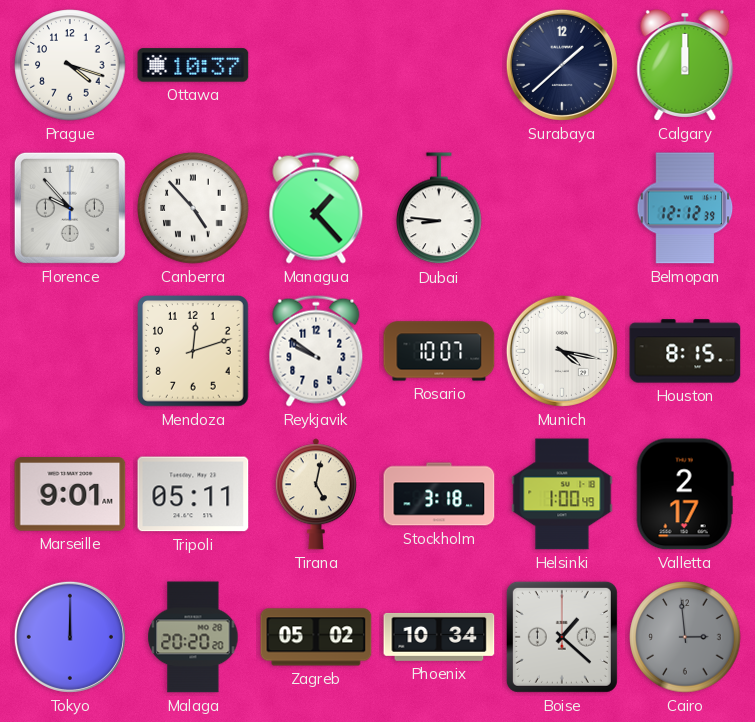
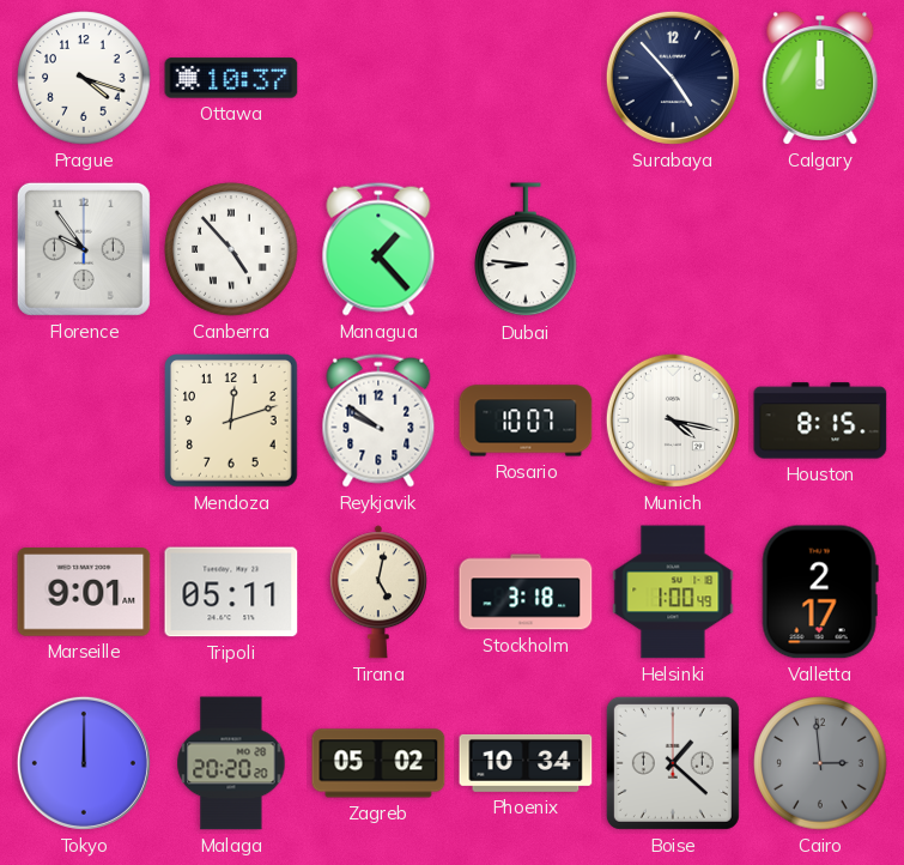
Surabaya: 1:38 -> 4:53 (673, 78)
Florence: 9:53 -> 9:54 (84, 249)
Belmopan: 12:12 -> none (685, 208)
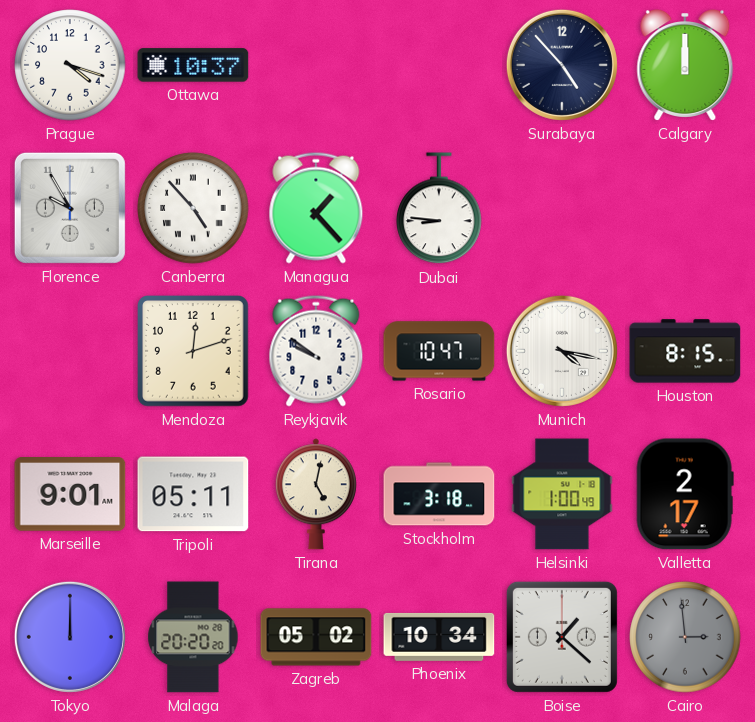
Florence: 9:54 -> 9:55 (70, 208)
Rosario: 10:07 -> 10:47 (439, 351)
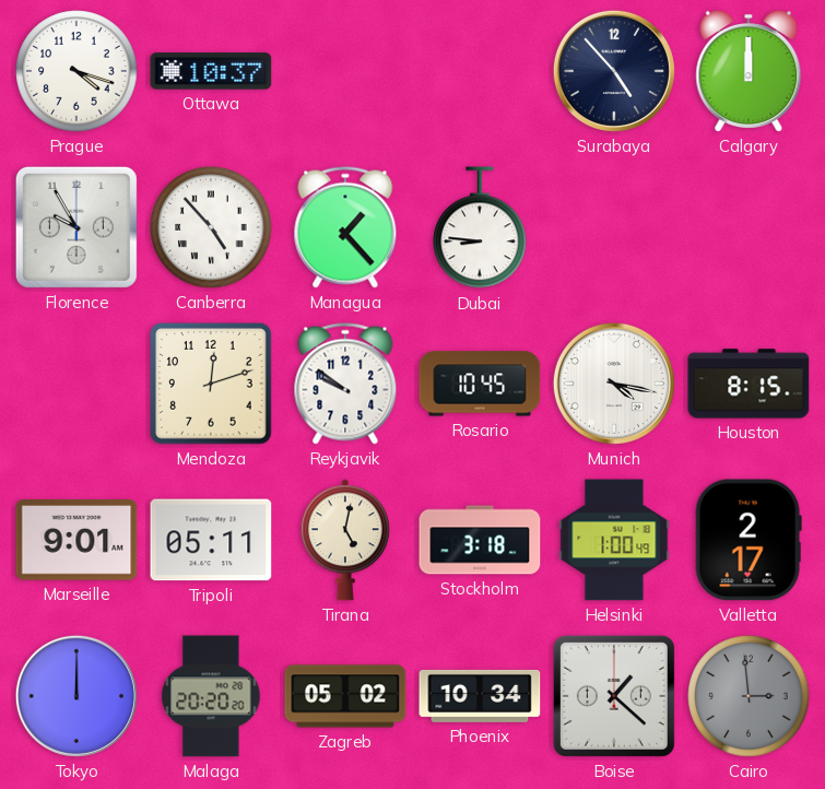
Rosario: 10:47 -> 10:45 (480, 384)
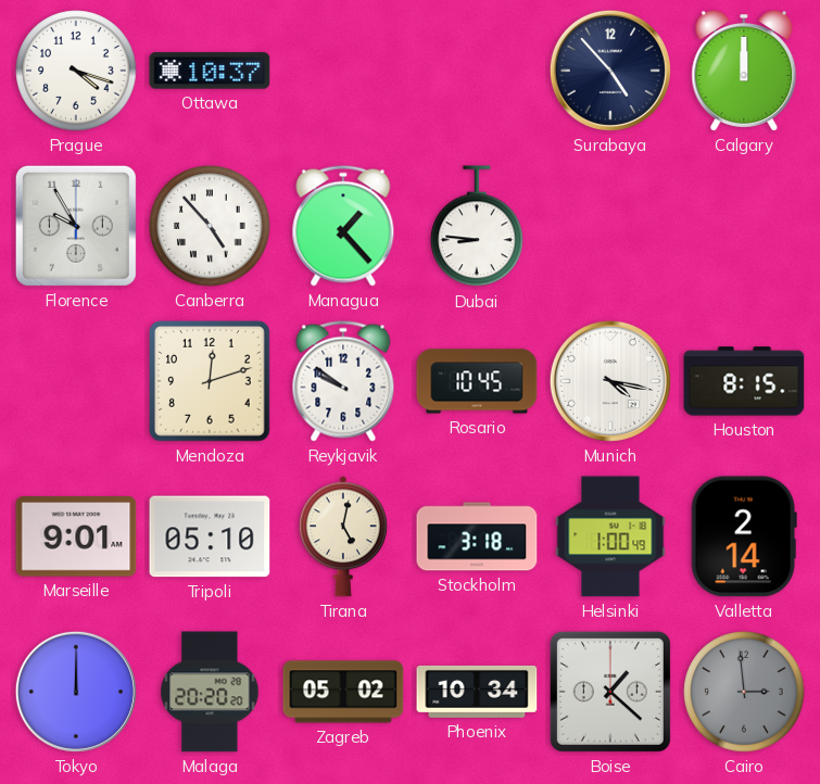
Tripoli: 05:11 -> 05:10 (210, 536)
Valletta: 2:17 -> 2:14 (744, 536)
